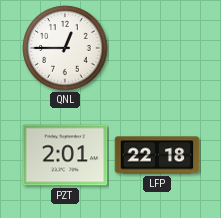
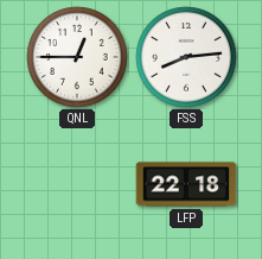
FSS: none -> 8:14 (186, 57)
PZT: 2:01 -> none (65, 155)
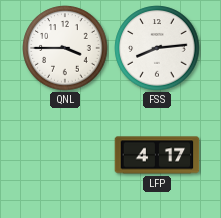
QNL: 12:45 -> 3:45 (65, 48)
LFP: 22:18 -> 4:17 (157, 155)
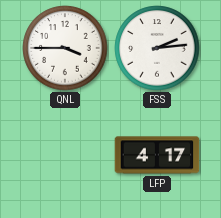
FSS: 8:14 -> 2:14 (157, 48)
